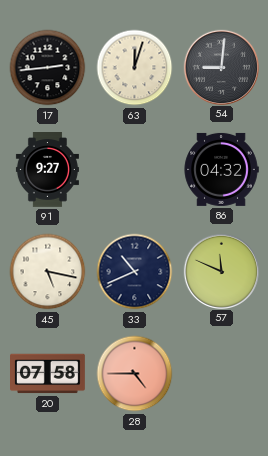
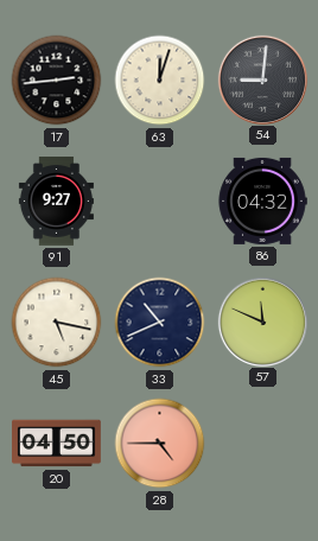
20: 07:58 -> 04:50 (57, 444)
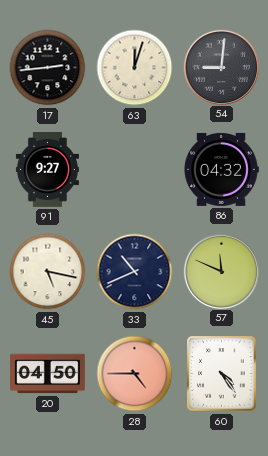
60: none -> 4:24 (222, 374)
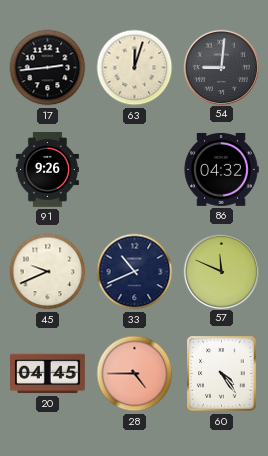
91: 9:27 -> 9:26 (47, 170)
45: 5:17 -> 9:41 (48, 272)
20: 04:50 -> 04:45 (48, 374)
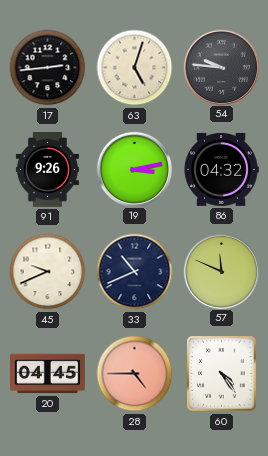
63: 12:03 -> 5:03 (135, 68)
54: 9:01 -> 9:46 (221, 67)
19: none -> 3:13 (134, 169)
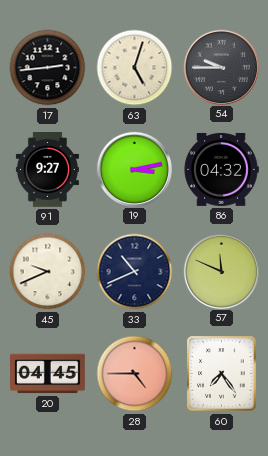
54: 9:46 -> 9:45 (221, 67)
91: 9:26 -> 9:27 (47, 170)
60: 4:24 -> 7:24 (222, 374)
